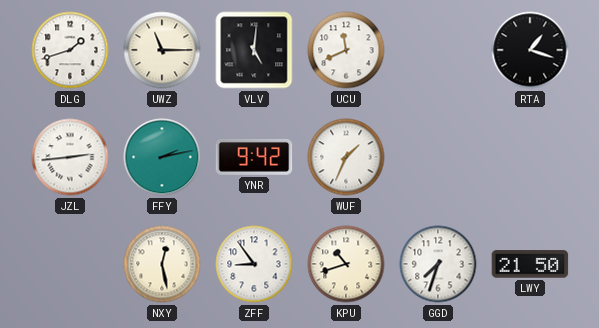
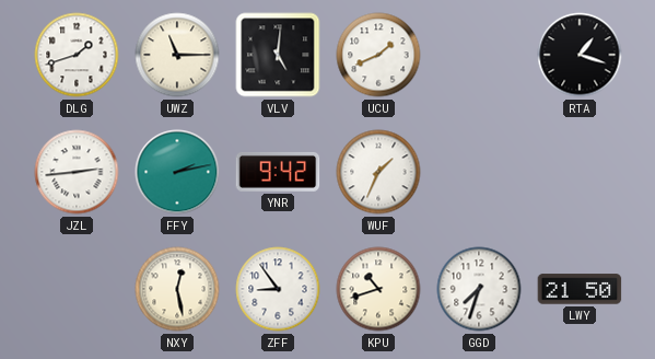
UCU: 11:41 -> 1:41 (378, 55)
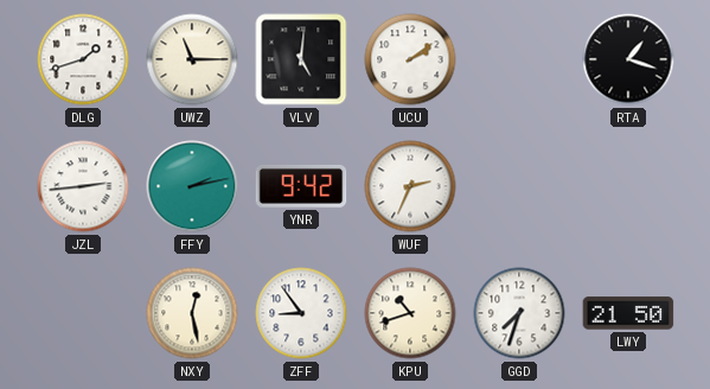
UCU: 1:41 -> 2:09 (410, 59)
WUF: 1:34 -> 2:34 (410, 186)
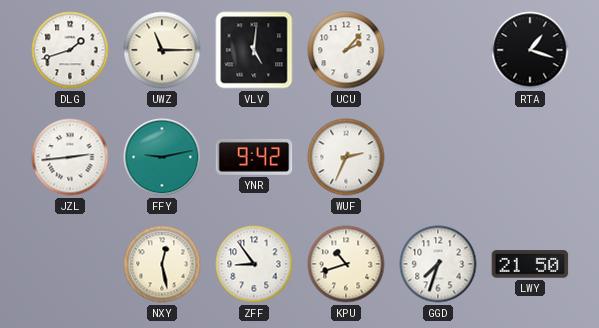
UCU: 2:09 -> 2:07 (346, 50)
FFY: 2:13 -> 9:13 (162, 157)
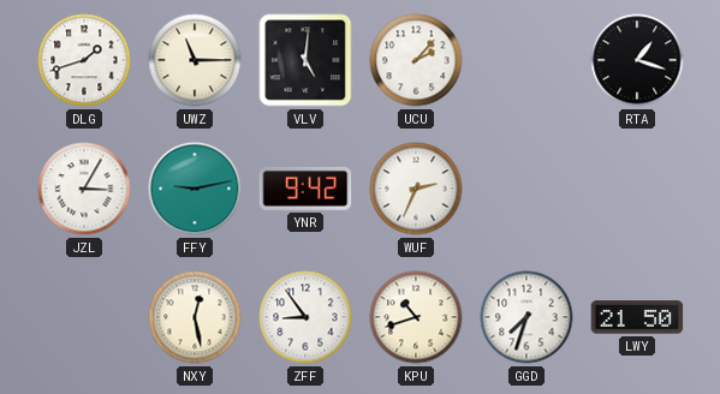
JZL: 2:44 -> 3:05 (84, 189)
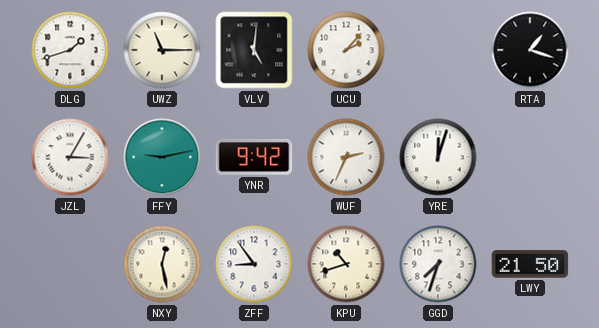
YRE: none -> 12:03 (438, 157)
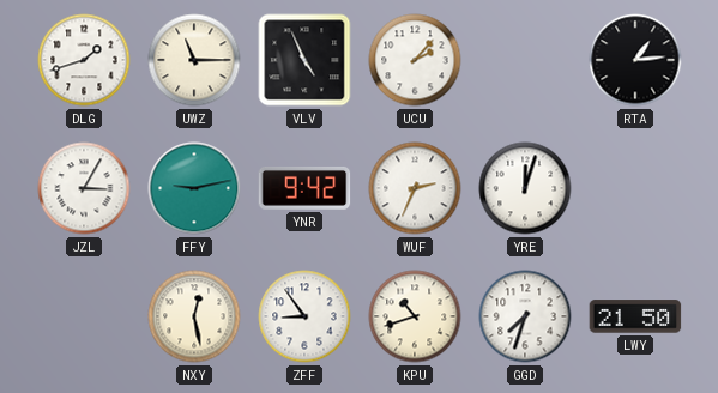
VLV: 5:01 -> 4:56 (304, 60)
RTA: 1:18 -> 1:14 (635, 60)
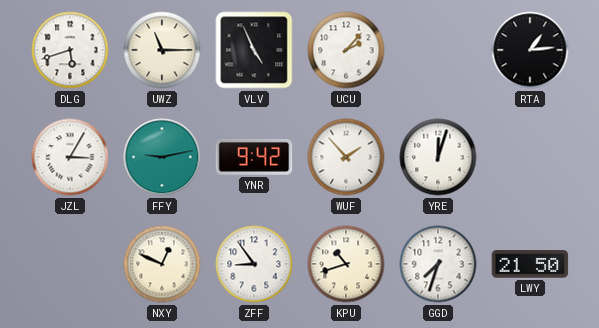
DLG: 1:42 -> 5:42 (70, 50)
WUF: 2:34 -> 1:53 (346, 157)
NXY: 12:28 -> 12:49 (162, 264)
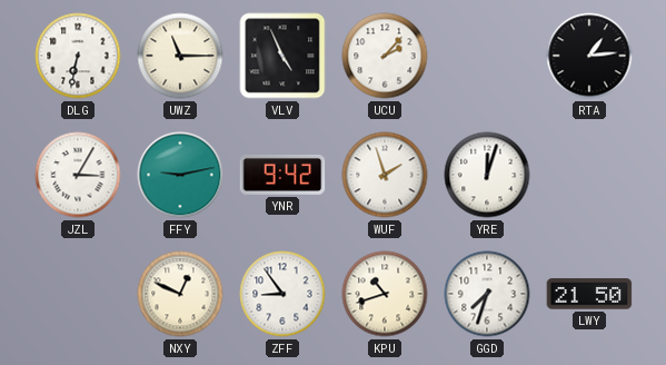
DLG: 5:42 -> 6:32 (78, 56)
WUF: 1:53 -> 1:57 (385, 175)
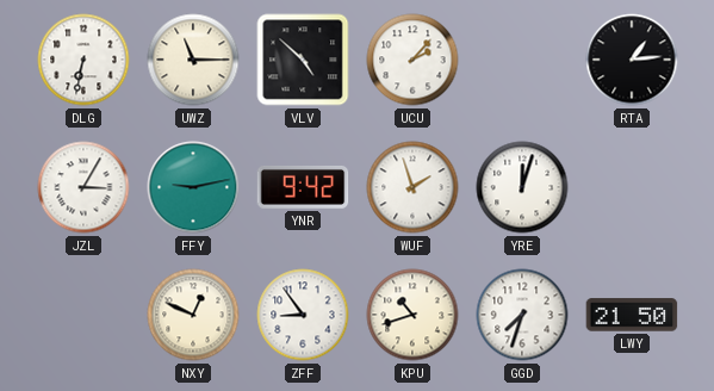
VLV: 4:56 -> 4:52 (303, 60)
